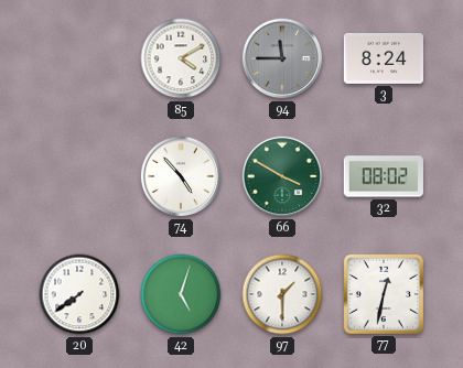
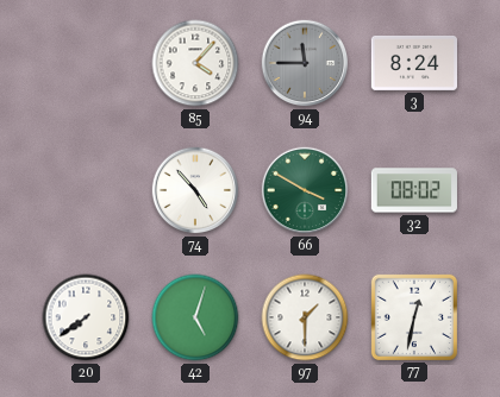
85: 4:10 -> 4:07 (195, 63)
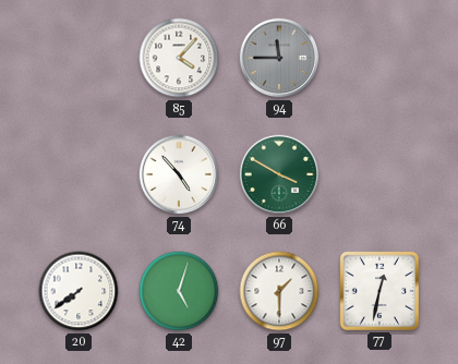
3: 8:24 -> none (413, 63)
32: 08:02 -> none (414, 190)
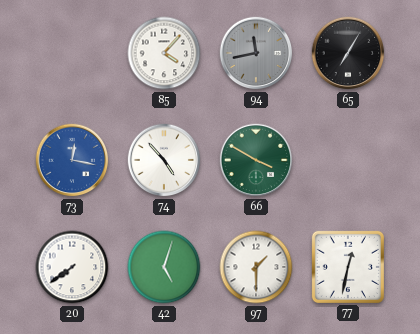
94: 11:45 -> 11:43 (256, 53)
65: none -> 7:05 (348, 53)
73: none -> 12:17 (72, 160)
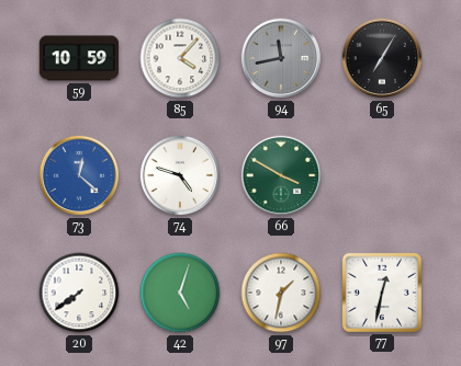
59: none -> 10:59 (78, 58)
73: 12:17 -> 12:22 (79, 175)
74: 4:53 -> 4:48 (180, 175)
97: 1:30 -> 1:32 (281, 293)
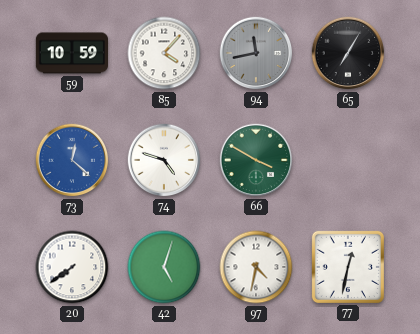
97: 1:32 -> 4:32 (256, 267)
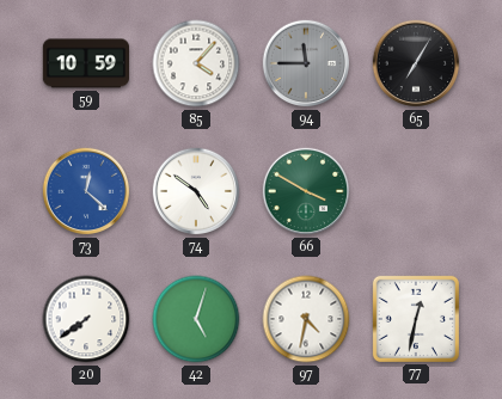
94: 11:43 -> 11:45 (306, 63)
74: 4:48 -> 4:51 (196, 191)
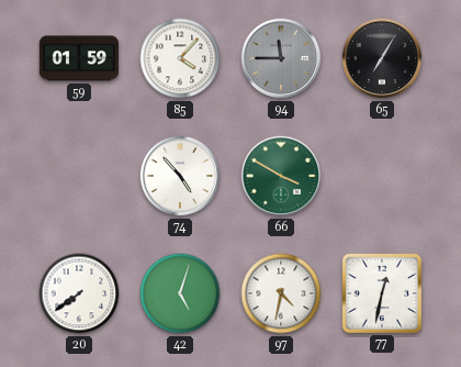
59: 10:59 -> 01:59 (78, 58)
73: 12:22 -> none (86, 191)
74: 4:51 -> 4:53 (180, 176)
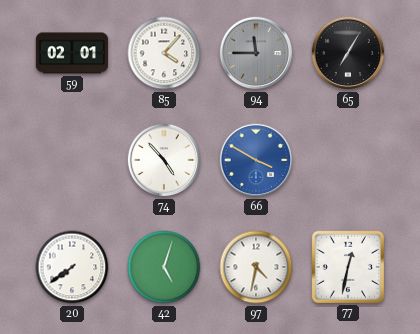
59: 01:59 -> 02:01 (71, 53)
66 dial: green -> blue (256, 160)
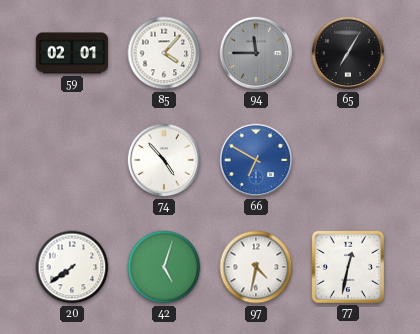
66: 3:50 -> 6:50 (256, 160)
